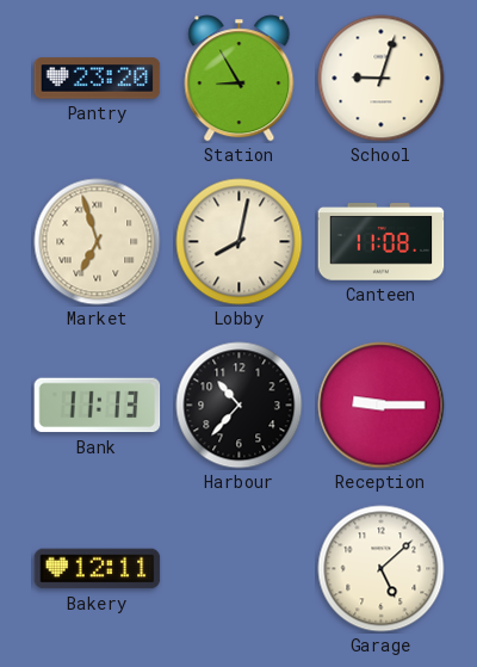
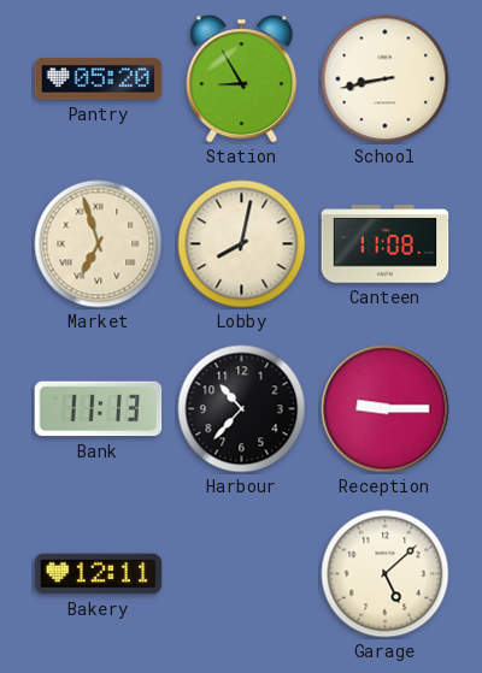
Pantry: 23:20 -> 05:20 (99, 79)
School: 9:03 -> 8:43 (386, 79)
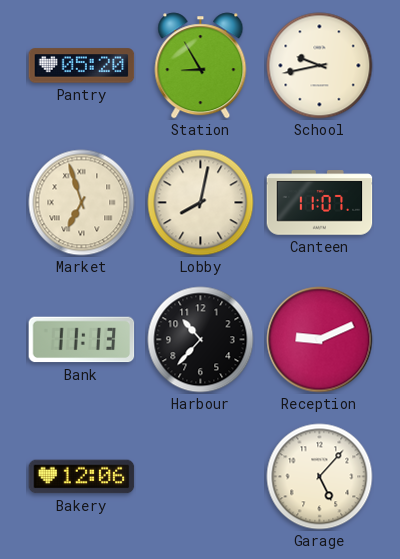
School: 8:43 -> 9:43 (320, 66)
Canteen: 11:08 -> 11:07 (320, 203)
Reception: 9:15 -> 9:11 (320, 340)
Bakery: 12:11 -> 12:06 (82, 477)
Garage: 5:08 -> 5:07 (320, 477)
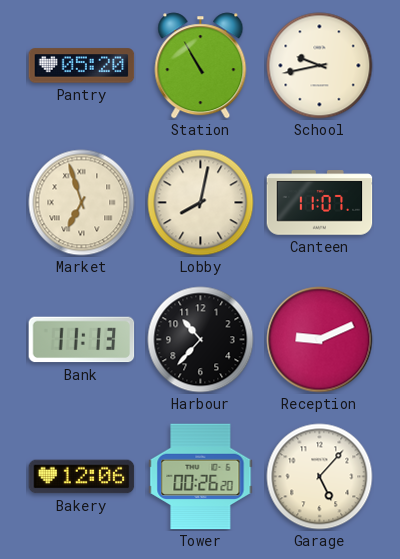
Station: 8:55 -> 10:55 (201, 66)
Tower: none -> 00:26 (201, 477)
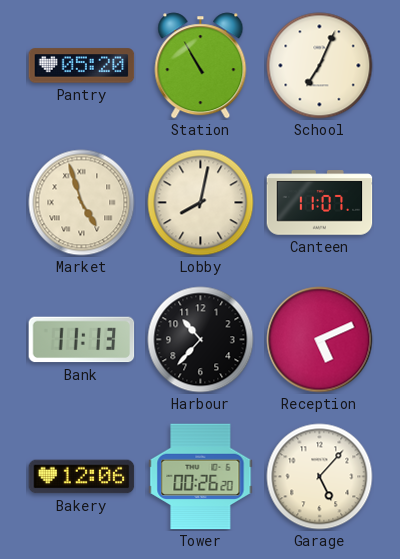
School: 9:43 -> 7:04 (320, 66)
Market: 6:57 -> 4:57 (82, 203)
Reception: 9:11 -> 5:11 (320, 340)
